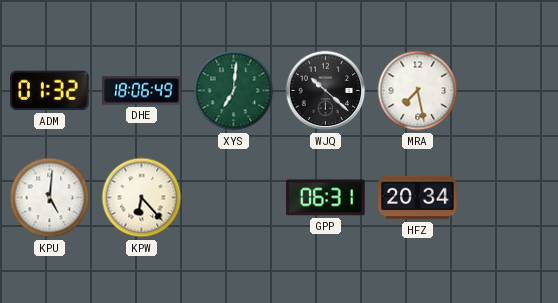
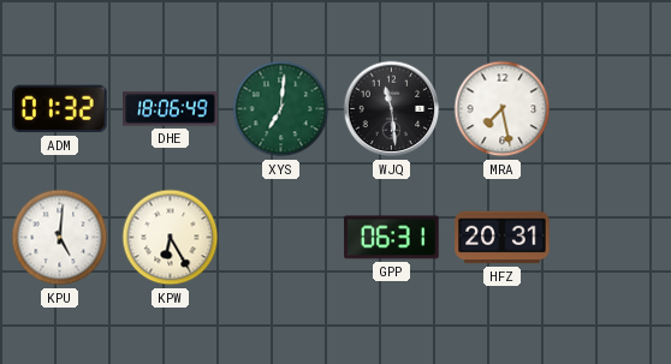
WJQ: 10:22 -> 11:29 (392, 109)
KPW: 6:23 -> 6:25 (171, 238)
HFZ: 20:34 -> 20:31 (503, 238)
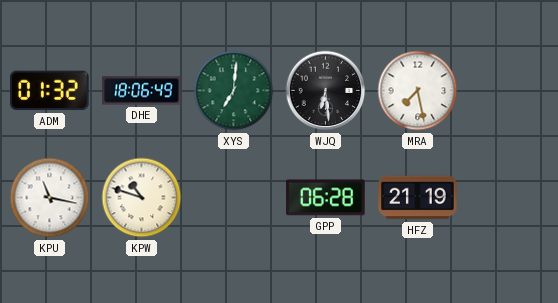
WJQ: 11:29 -> 6:29 (326, 91)
KPU: 5:01 -> 11:17 (50, 198)
KPW: 6:25 -> 10:48 (142, 198)
GPP: 06:31 -> 06:28 (326, 198)
HFZ: 20:31 -> 21:19 (418, 198)
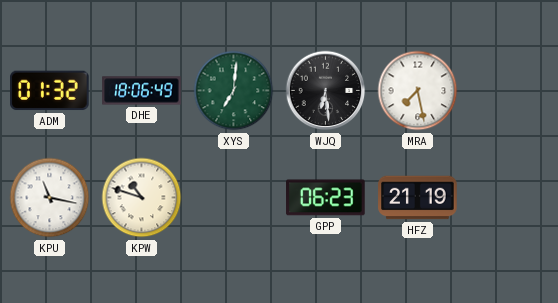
GPP: 06:28 -> 06:23 (326, 198)
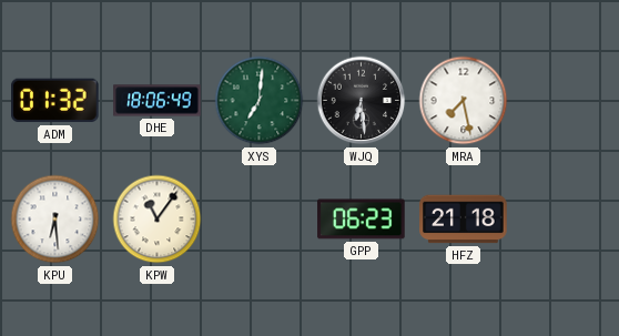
KPU: 11:17 -> 6:29 (55, 220)
KPW: 10:48 -> 11:06 (158, 220)
HFZ: 21:19 -> 21:18 (464, 220)
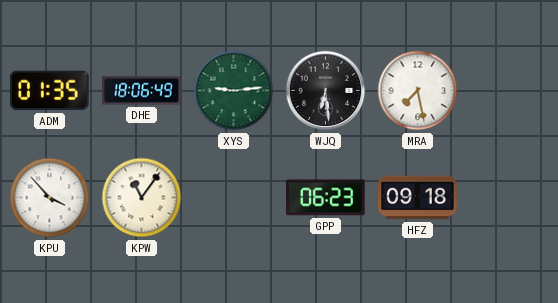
ADM: 01:32 -> 01:35 (50, 91)
XYS: 7:01 -> 9:14 (234, 91)
KPU: 6:29 -> 3:53 (50, 198)
HFZ: 21:18 -> 09:18 (418, 198)
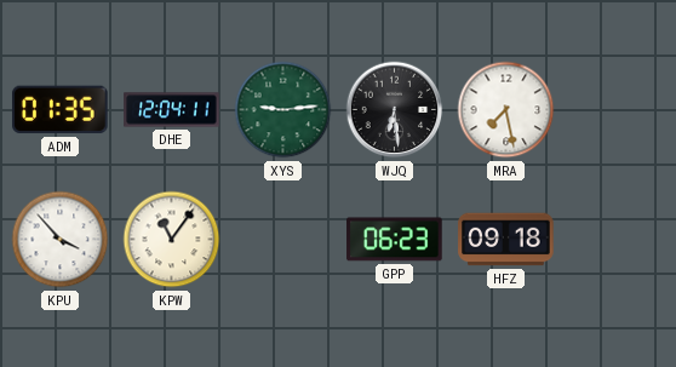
DHE: 18:06 -> 12:04 (172, 110)
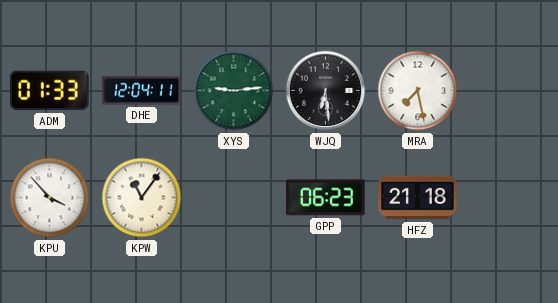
ADM: 01:35 -> 01:33 (50, 91)
HFZ: 09:18 -> 21:18 (418, 198)
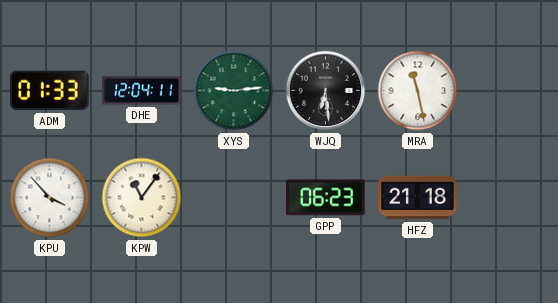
MRA: 7:28 -> 11:28 (418, 91)
